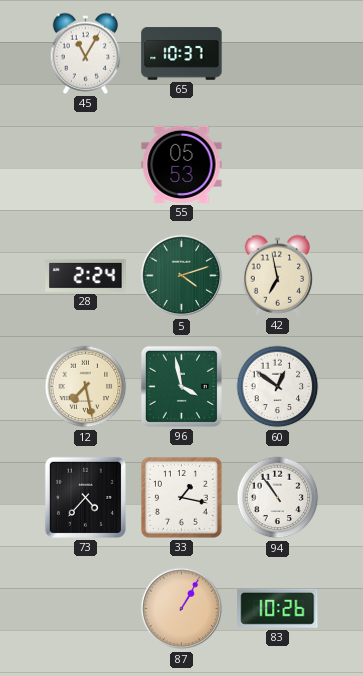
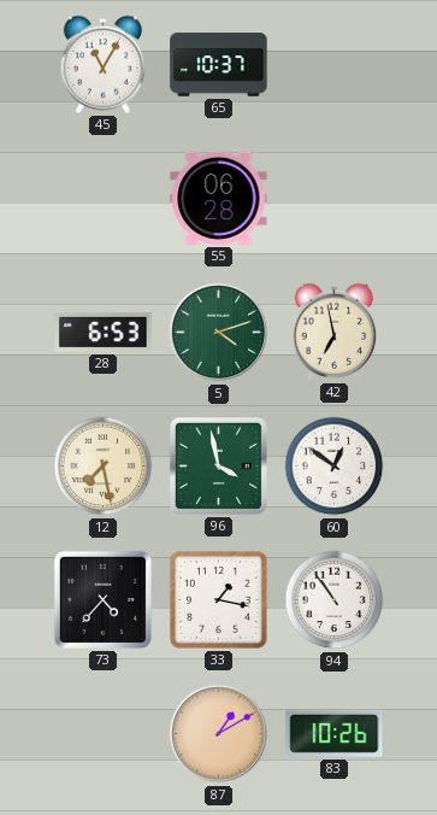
55: 05:53 -> 06:28 (219, 198)
28: 2:24 -> 6:53 (104, 332)
87: 1:05 -> 1:10 (219, 734)
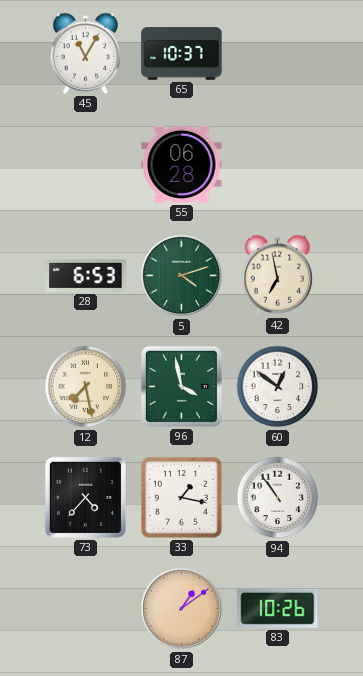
87: 1:10 -> 1:09 (182, 609)
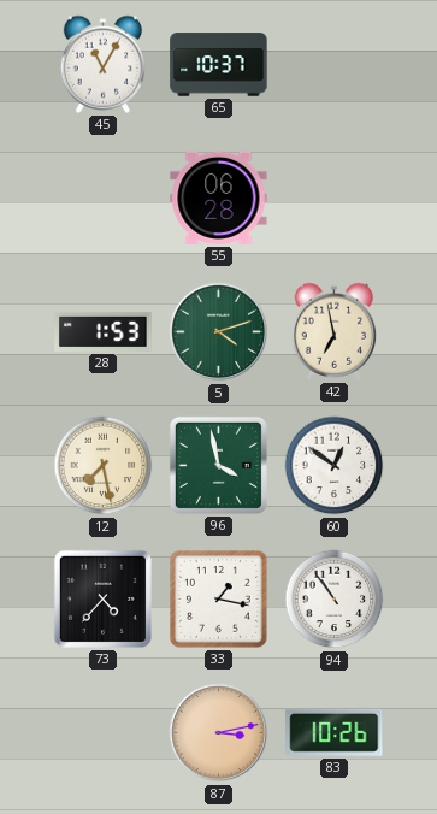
28: 6:53 -> 1:53 (104, 331)
87: 1:09 -> 3:13 (219, 733)
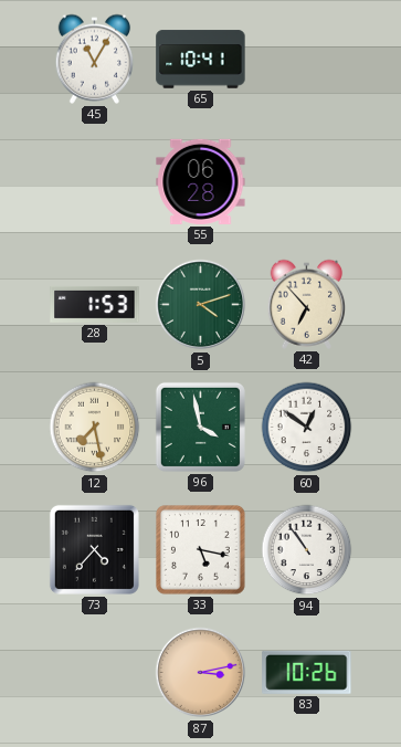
65: 10:37 -> 10:41 (201, 60)
42: 6:58 -> 6:53 (307, 304)
33: 1:17 -> 5:17 (201, 550)
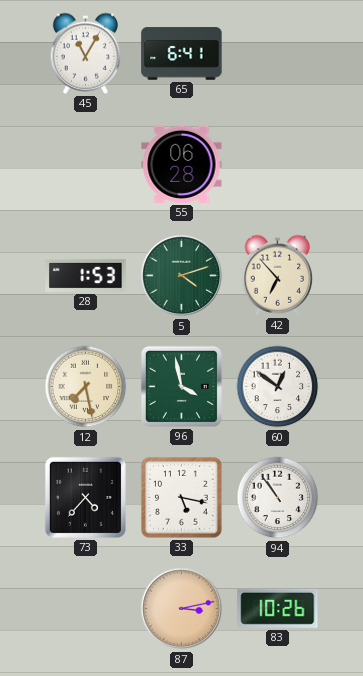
65: 10:41 -> 6:41 (182, 54)
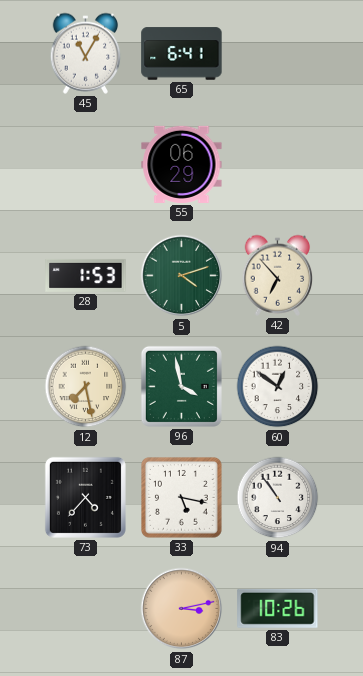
55: 06:28 -> 06:29 (182, 164)
